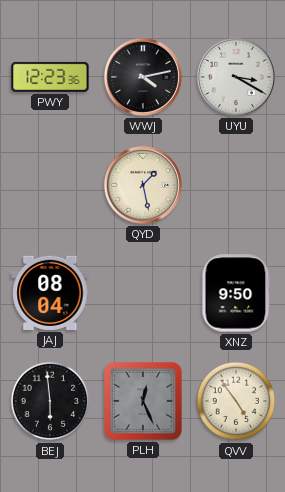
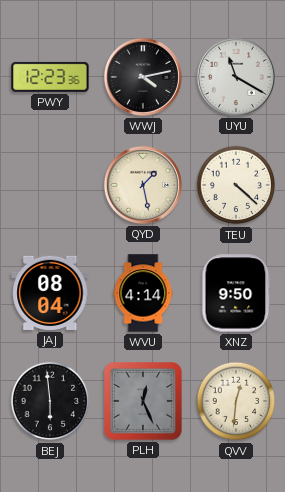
UYU: 3:20 -> 11:20 (236, 77)
TEU: none -> 4:22 (236, 185)
WVU: none -> 4:14 (143, 293)
QVV: 4:54 -> 12:31 (236, 401)
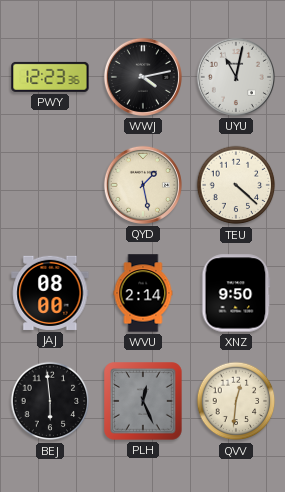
UYU: 11:20 -> 11:02 (236, 77)
JAJ: 08:04 -> 08:00 (50, 293)
WVU: 4:14 -> 2:14 (143, 293)
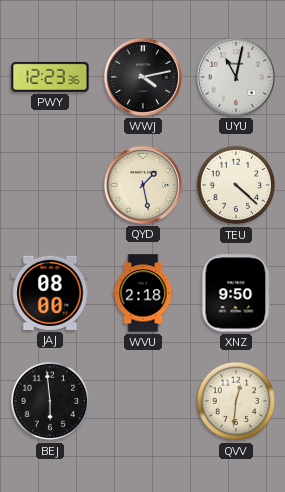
WVU: 2:14 -> 2:18 (143, 293)
PLH: 12:26 -> none (144, 402)
